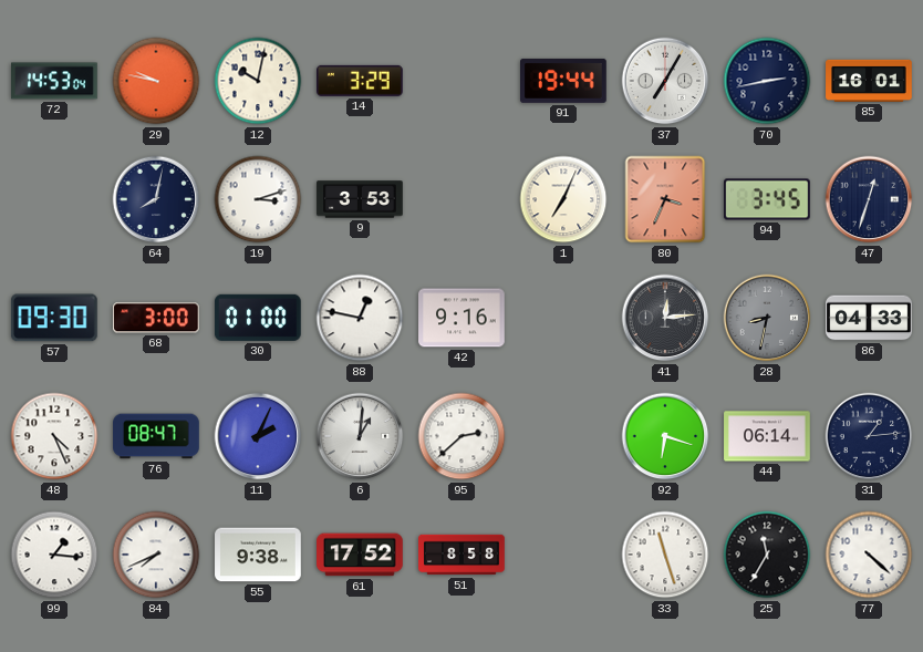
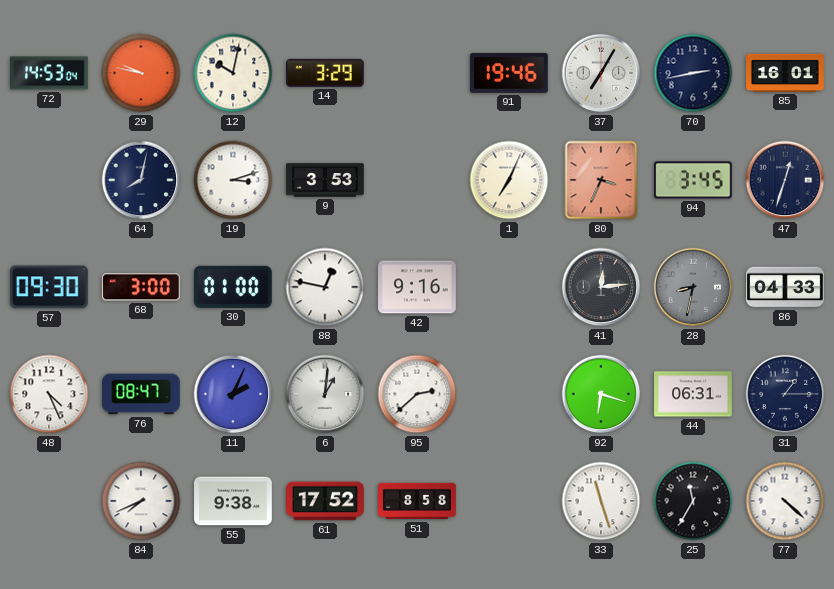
91: 19:44 -> 19:46 (510, 73)
44: 06:14 -> 06:31 (693, 394)
31: 1:14 -> 1:15 (785, 394)
99: 1:16 -> none (54, 555)
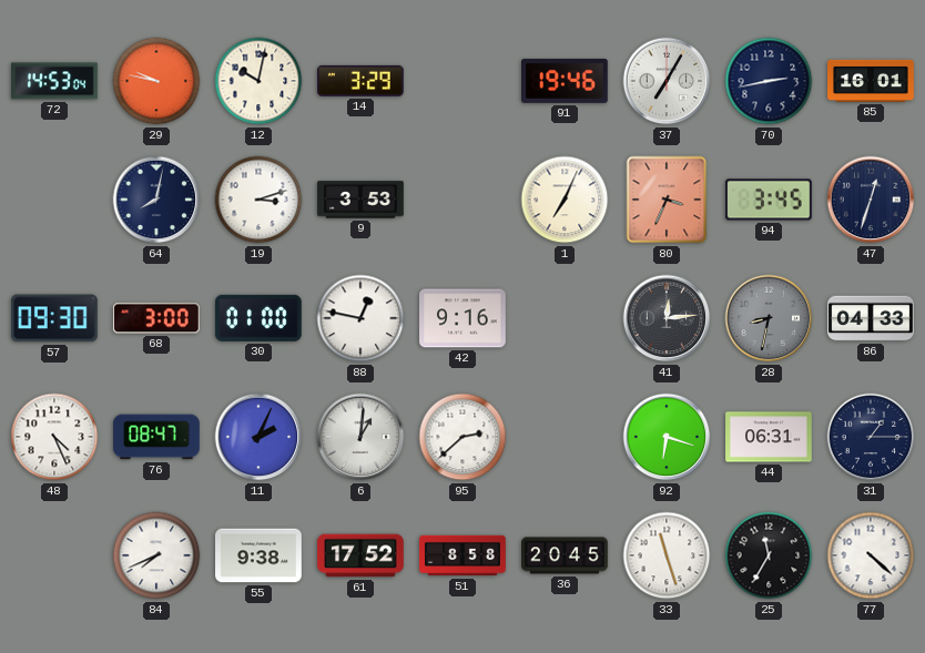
36: none -> 20:45 (565, 555)
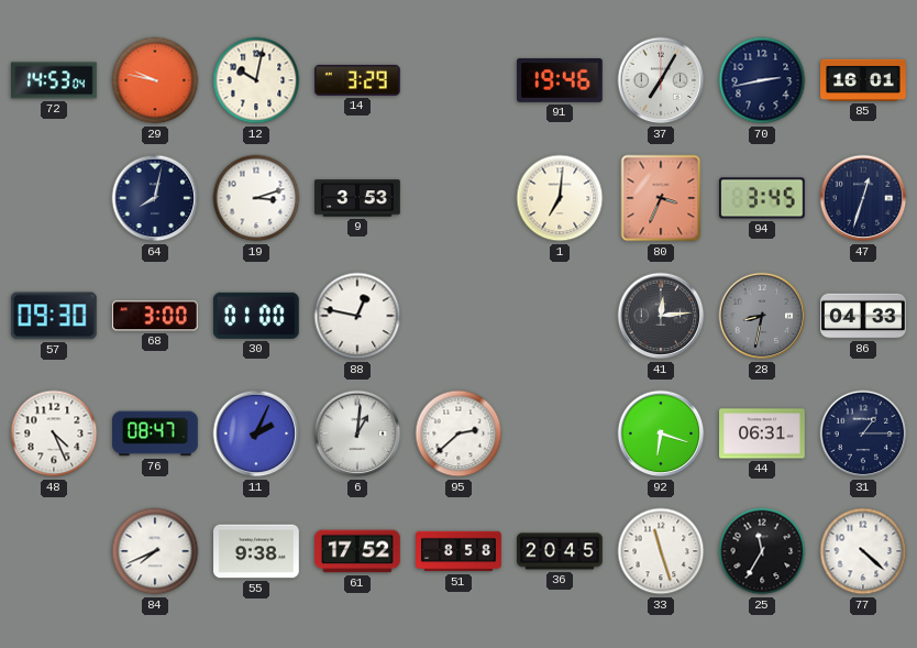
1: 7:04 -> 7:01 (560, 198)
42: 9:16 -> none (462, 318)
